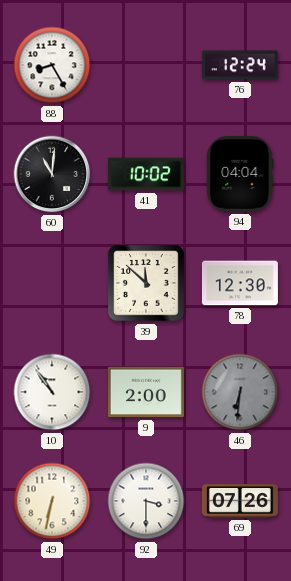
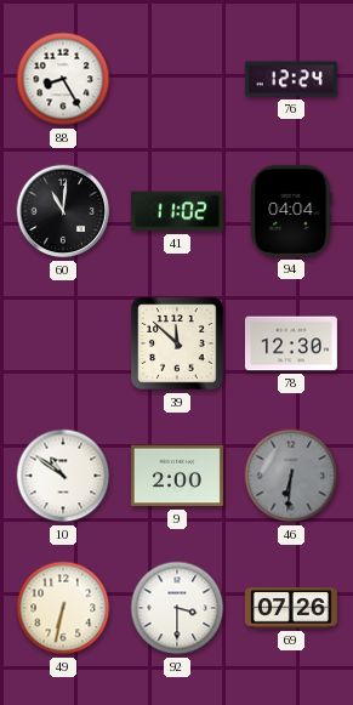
41: 10:02 -> 11:02 (177, 211)
10: 10:54 -> 10:51 (63, 476)
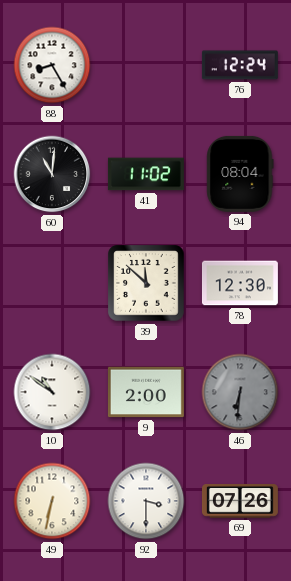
94: 04:04 -> 08:04 (240, 174)
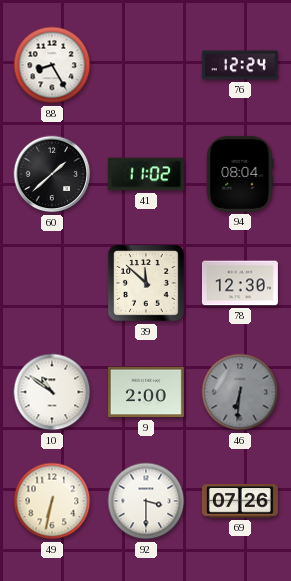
60: 11:01 -> 1:38 (52, 174)
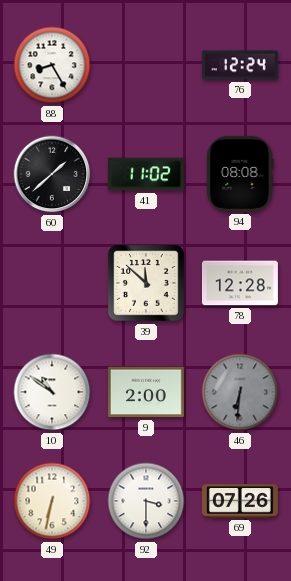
94: 08:04 -> 08:08 (240, 174)
78: 12:30 -> 12:28 (240, 283)
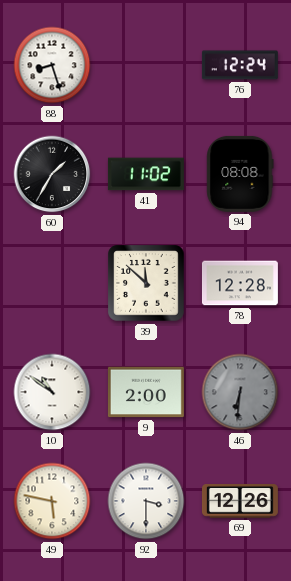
88: 8:25 -> 8:27 (52, 65)
60: 1:38 -> 1:35 (52, 174)
49: 6:32 -> 5:47 (52, 501)
69: 07:26 -> 12:26 (240, 502)
